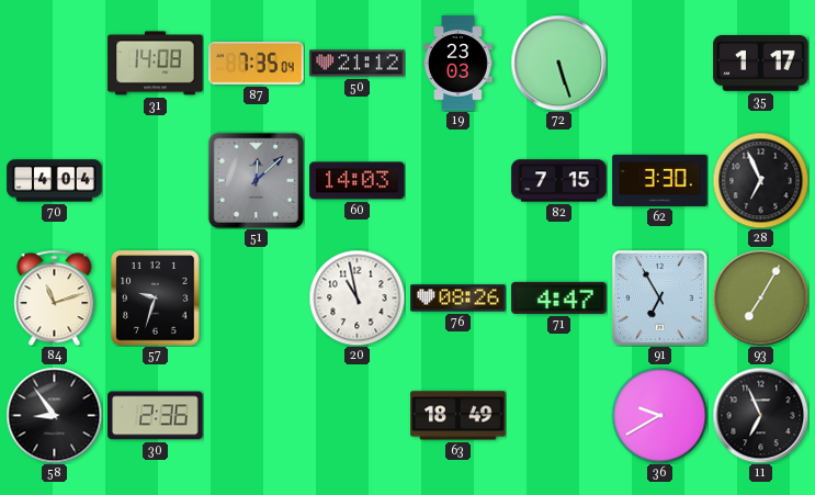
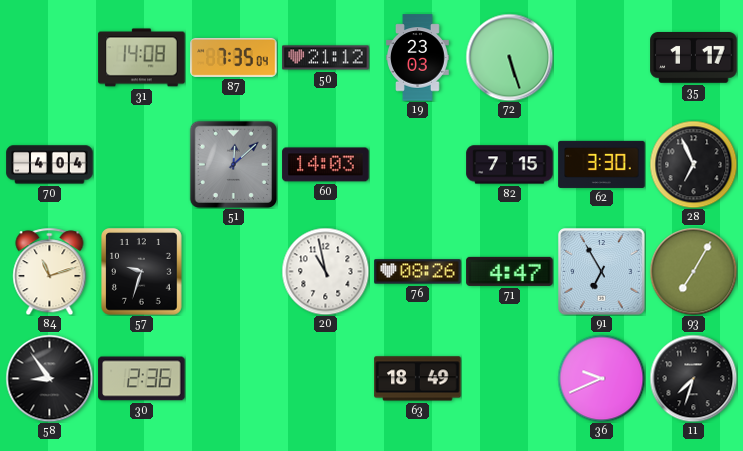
36: 9:40 -> 9:41 (601, 378)
11: 6:56 -> 7:33 (693, 378)
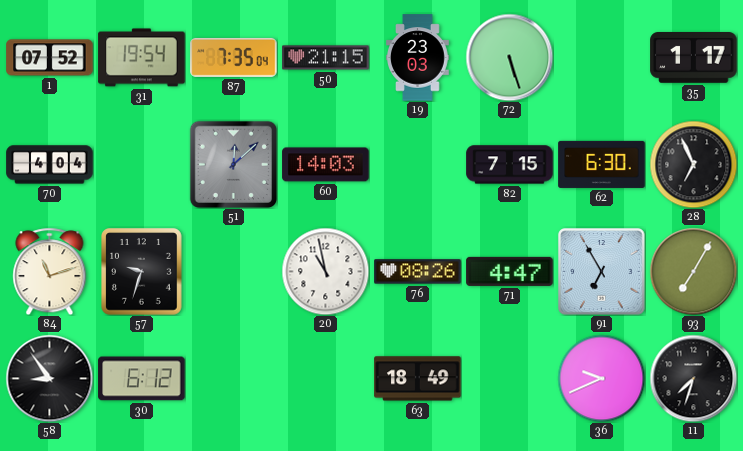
1: none -> 07:52 (50, 58)
31: 14:08 -> 19:54 (142, 58)
50: 21:12 -> 21:15 (326, 58)
62: 3:30 -> 6:30 (602, 164)
30: 2:36 -> 6:12 (142, 379)
